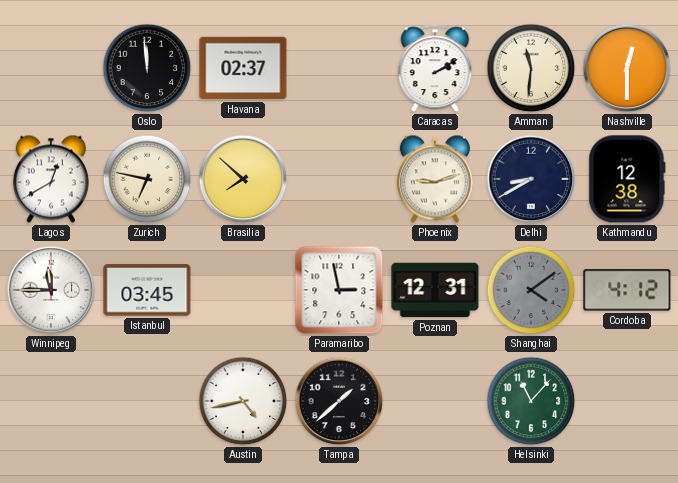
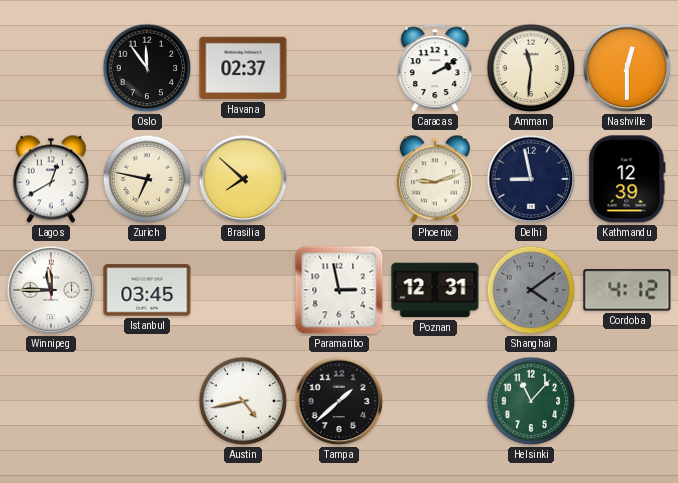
Oslo: 11:59 -> 11:54 (147, 68)
Delhi: 8:40 -> 8:58 (531, 179)
Kathmandu: 12:38 -> 12:39 (627, 179)
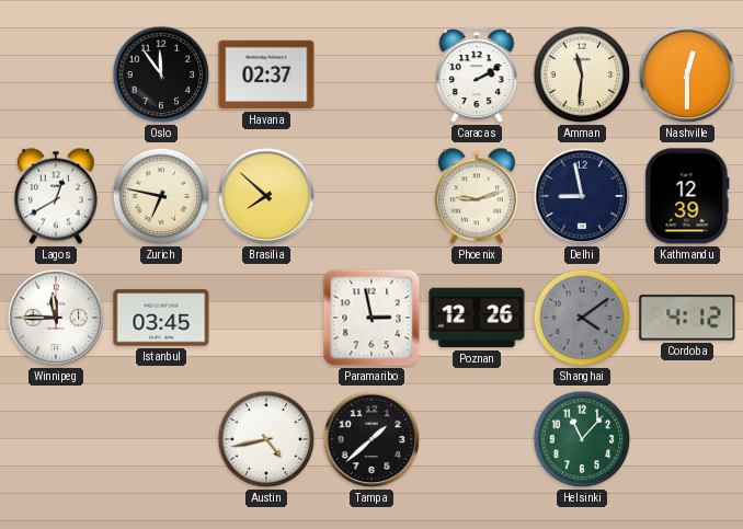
Poznan: 12:31 -> 12:26 (477, 318)
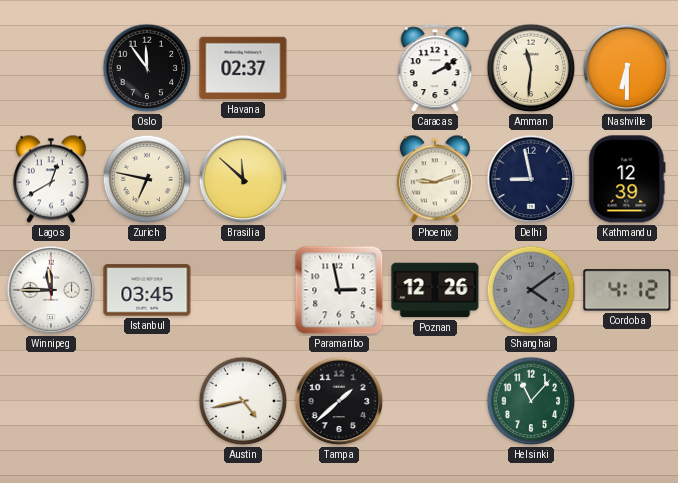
Nashville: 12:30 -> 6:30 (627, 68)
Brasilia: 7:52 -> 11:52 (243, 179)
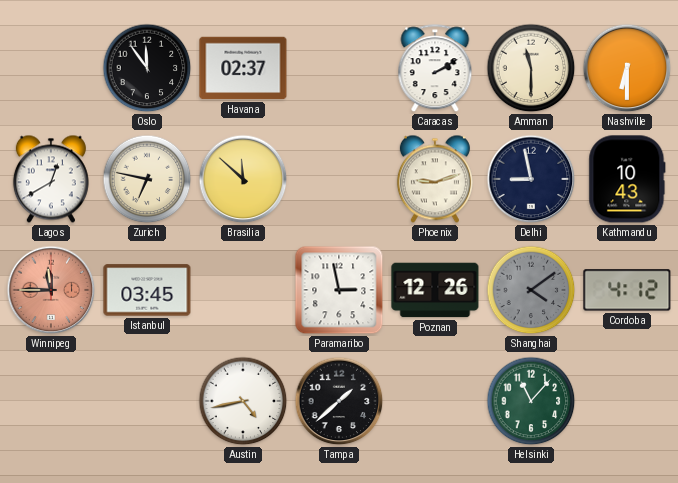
Amman: 11:31 -> 11:30 (531, 68)
Kathmandu: 12:39 -> 10:43 (627, 179)
Winnipeg dial: white -> salmon (51, 290)
